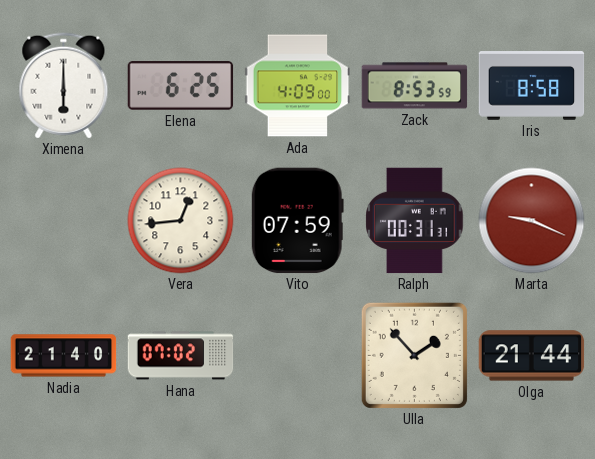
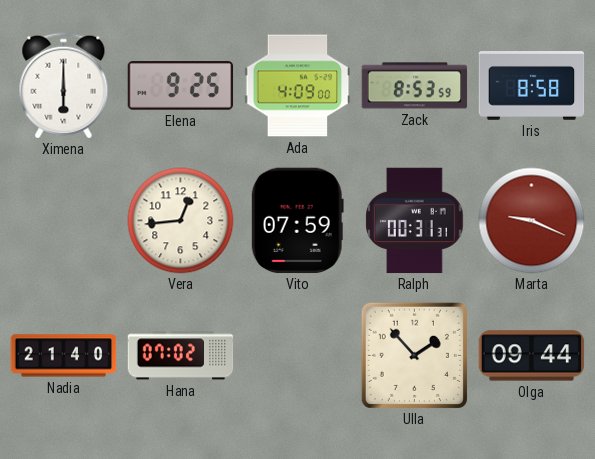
Elena: 6:25 -> 9:25 (181, 86)
Olga: 21:44 -> 09:44 (532, 356)
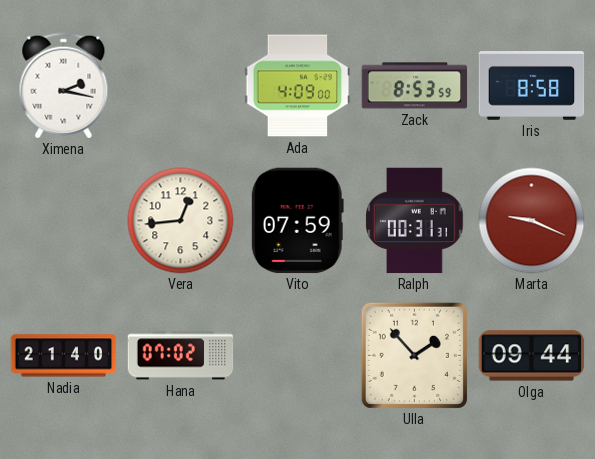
Ximena: 6:00 -> 2:17 (64, 86)
Elena: 9:25 -> none (181, 86)
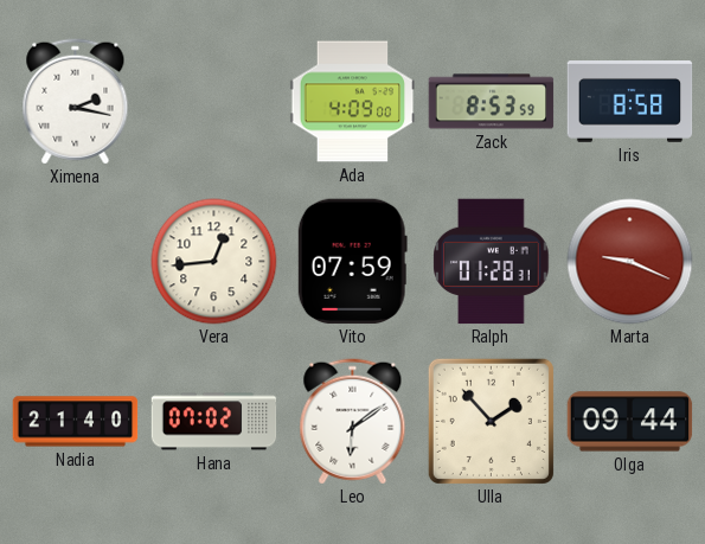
Ralph: 00:31 -> 01:28 (492, 262)
Leo: none -> 6:09 (353, 422)
